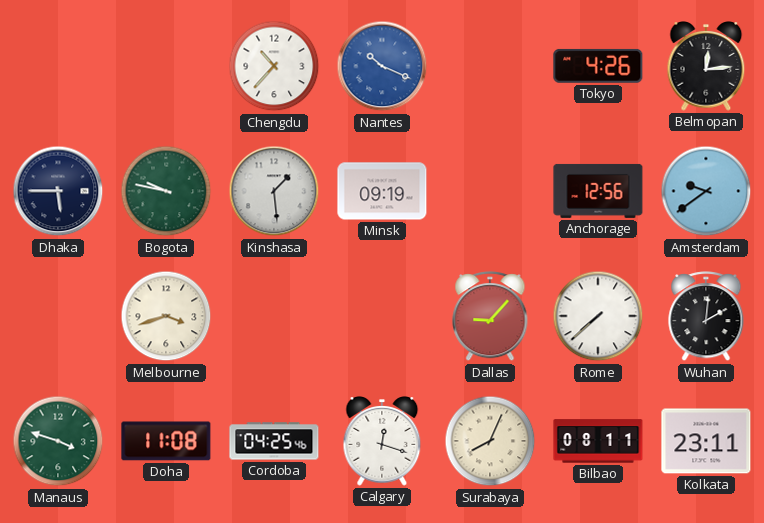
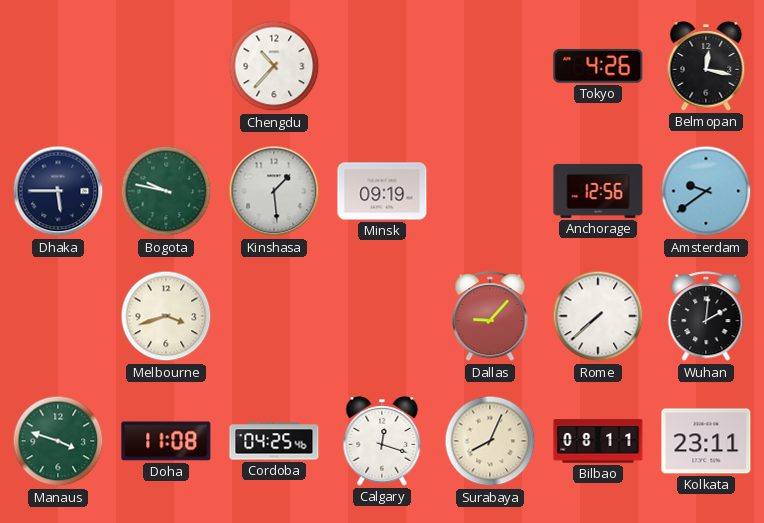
Nantes: 10:19 -> none (382, 66)
Belmopan: 12:14 -> 12:17 (706, 66)
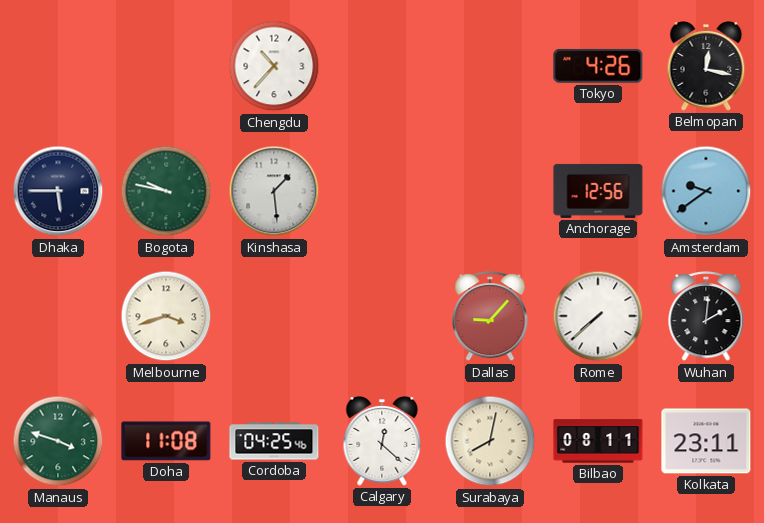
Minsk: 09:19 -> none (382, 191)
Calgary: 12:18 -> 12:22 (382, 441)
Surabaya: 8:04 -> 8:02 (490, 441)
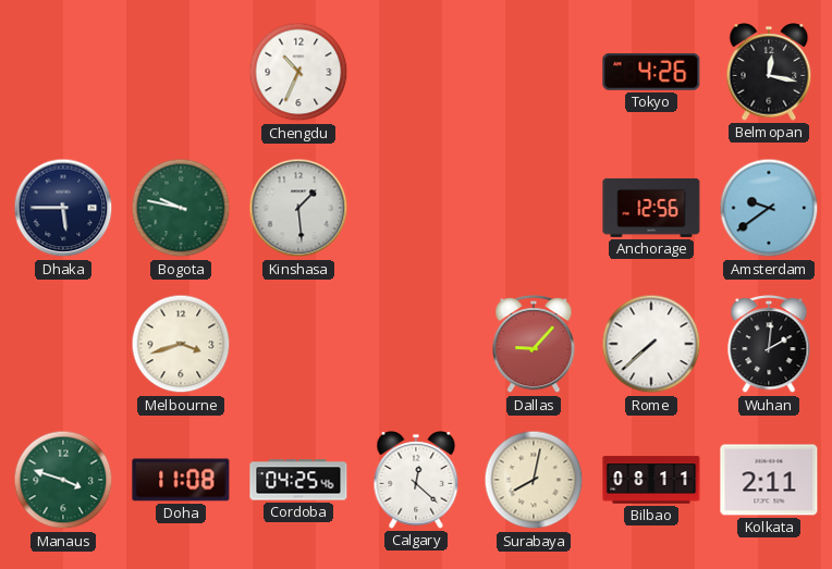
Chengdu: 10:37 -> 10:34 (298, 72)
Kolkata: 23:11 -> 2:11 (769, 480)
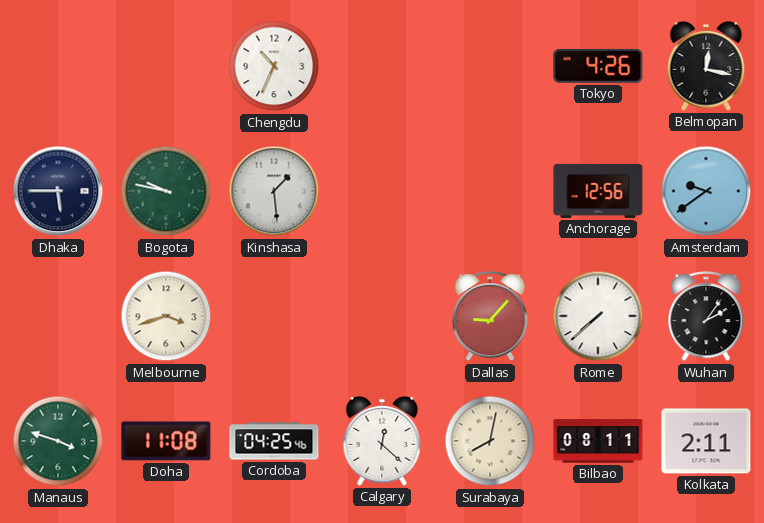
Wuhan: 2:01 -> 2:06 (706, 317)
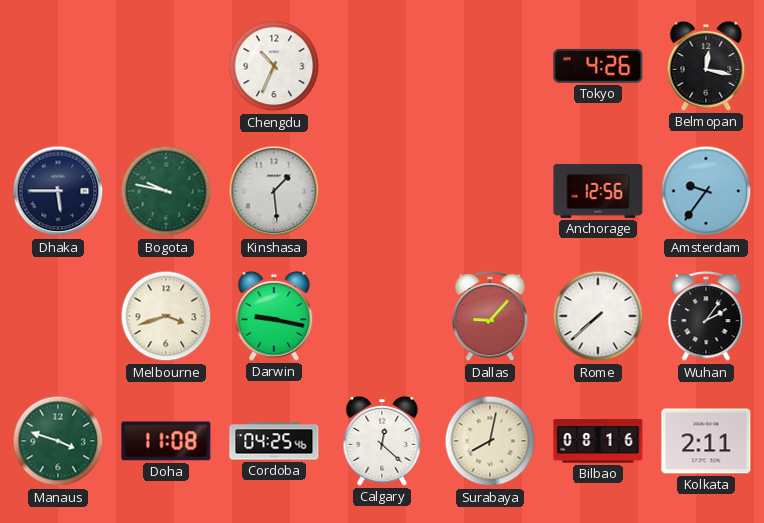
Amsterdam: 9:39 -> 9:36 (706, 191)
Darwin: none -> 9:17 (274, 316)
Bilbao: 08:11 -> 08:16 (598, 441)
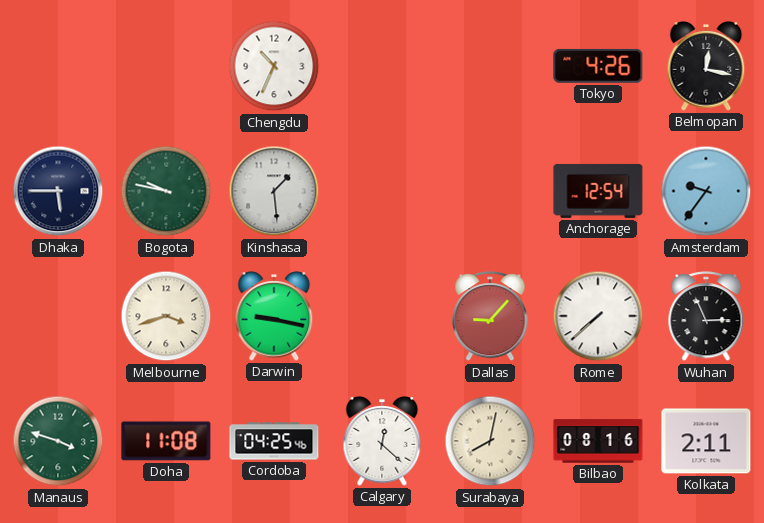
Anchorage: 12:56 -> 12:54 (598, 191)
Wuhan: 2:06 -> 2:56 (706, 317)
